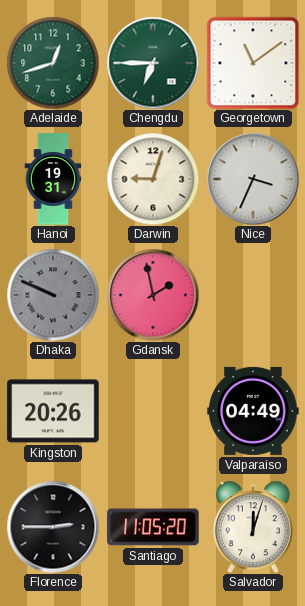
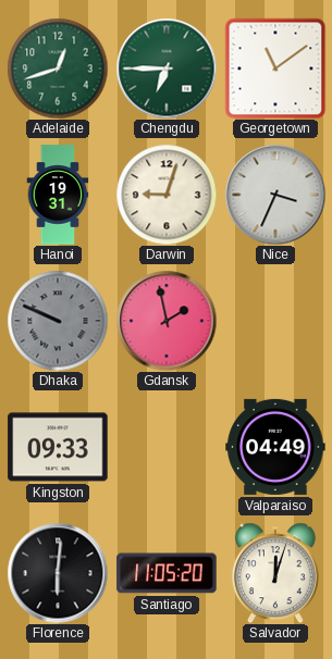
Kingston: 20:26 -> 09:33 (58, 447)
Florence: 2:45 -> 6:01 (58, 573)
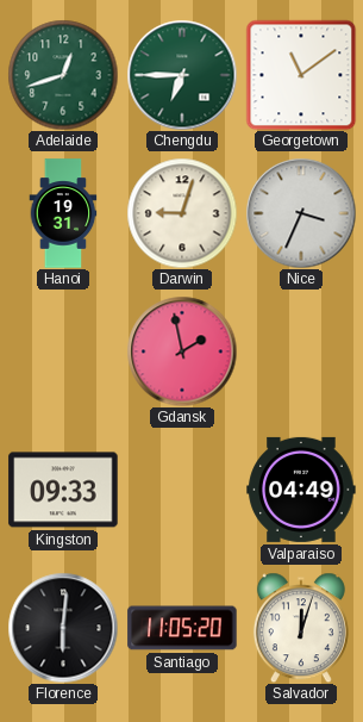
Dhaka: 9:49 -> none (58, 321)
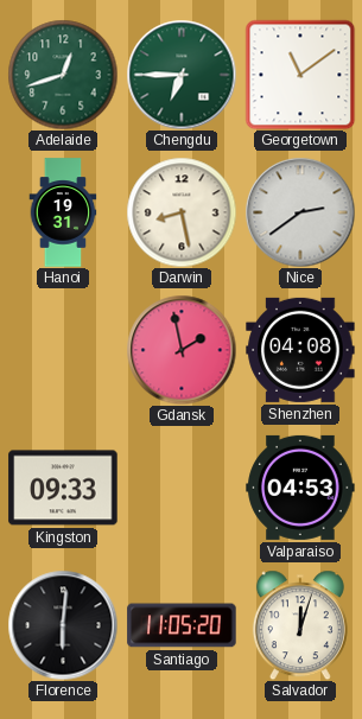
Darwin: 9:03 -> 8:28 (182, 212)
Nice: 3:34 -> 2:39 (300, 212)
Shenzhen: none -> 04:08 (300, 350)
Valparaiso: 04:49 -> 04:53 (300, 488)
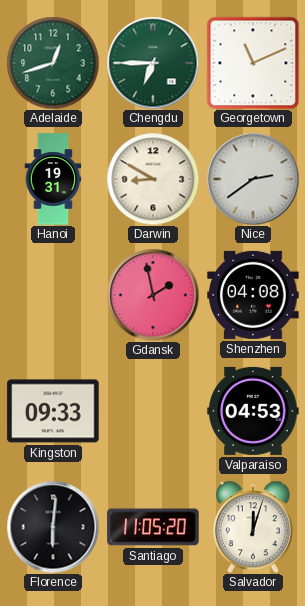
Georgetown: 11:09 -> 11:11 (253, 63)
Darwin: 8:28 -> 8:50 (153, 179)
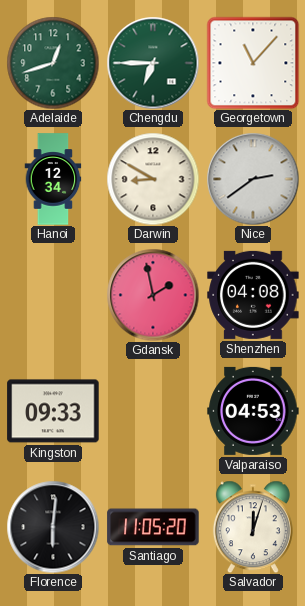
Georgetown: 11:11 -> 11:07 (253, 63)
Hanoi: 19:31 -> 12:34 (53, 179)
